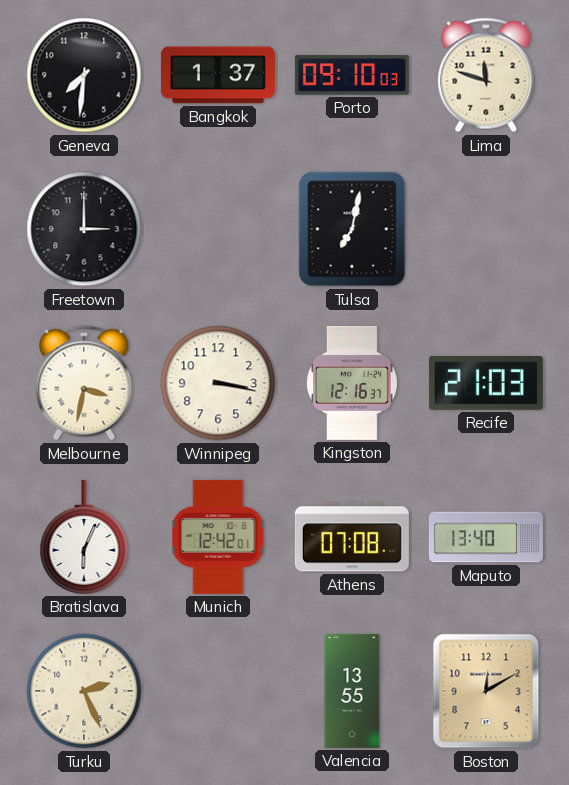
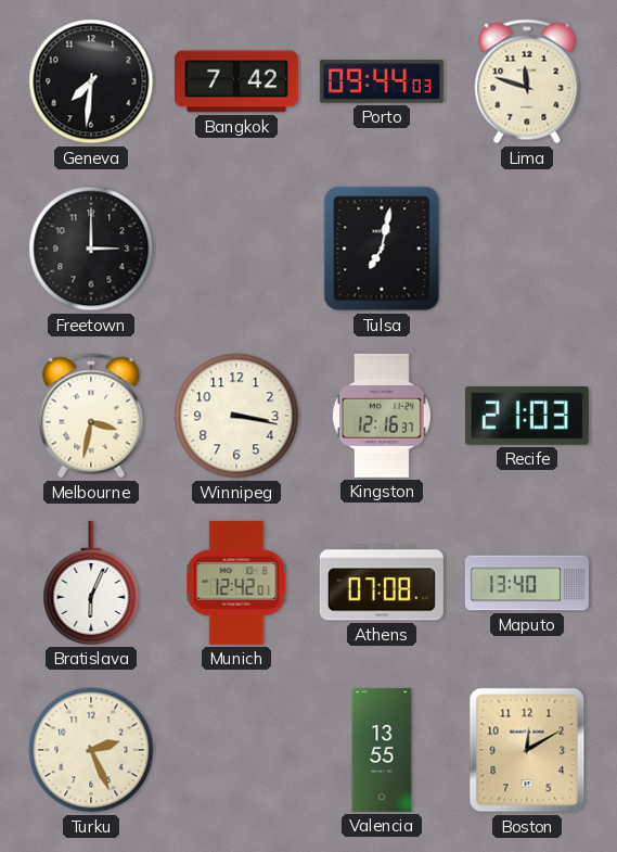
Bangkok: 1:37 -> 7:42 (236, 81)
Porto: 09:10 -> 09:44 (382, 81)
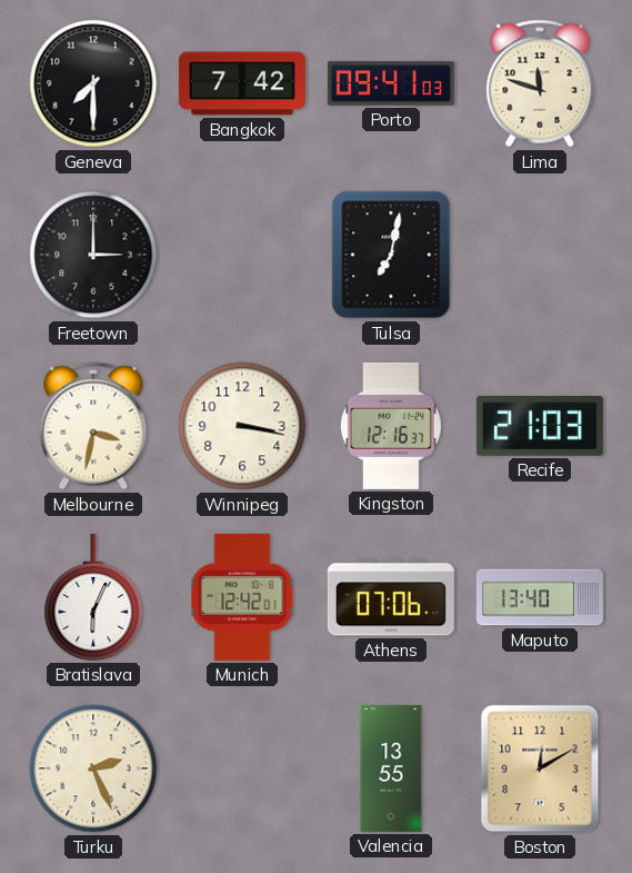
Geneva: 7:31 -> 7:30 (93, 83)
Porto: 09:44 -> 09:41 (391, 83)
Athens: 07:08 -> 07:06 (391, 597)
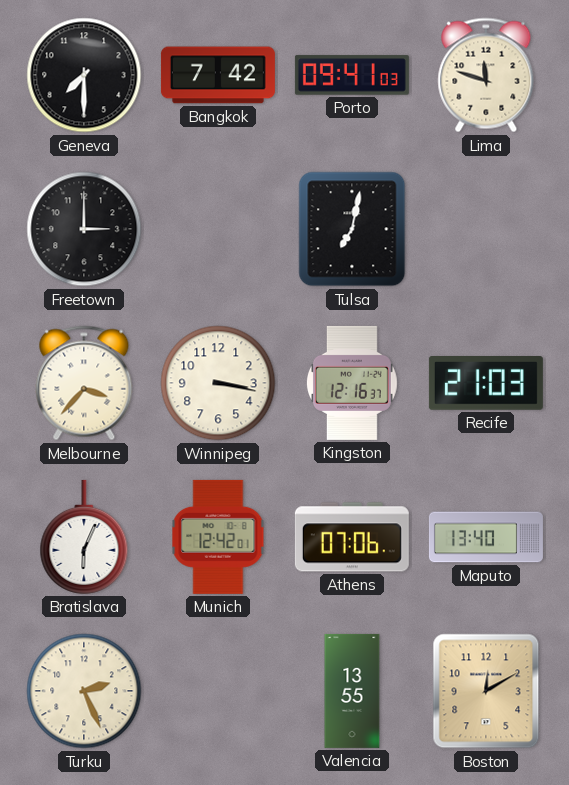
Melbourne: 3:32 -> 3:37 (84, 383)
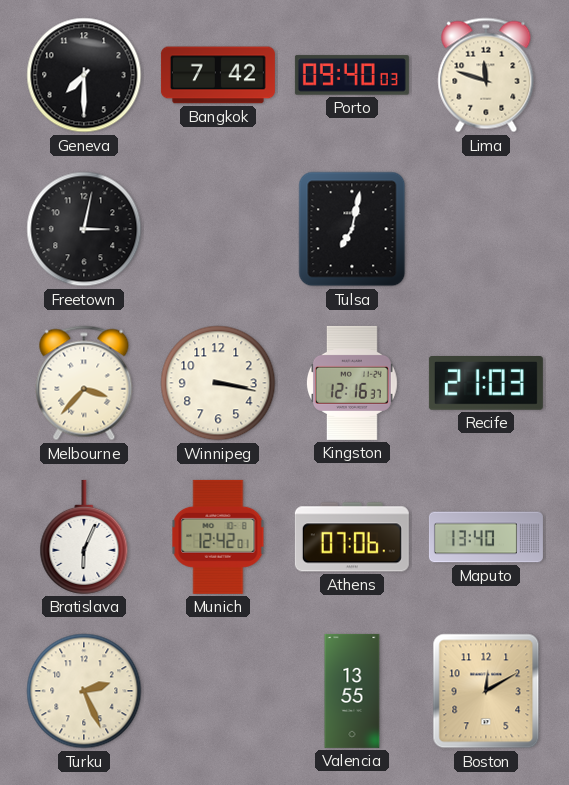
Porto: 09:41 -> 09:40 (352, 75)
Freetown: 3:00 -> 3:02 (84, 229)
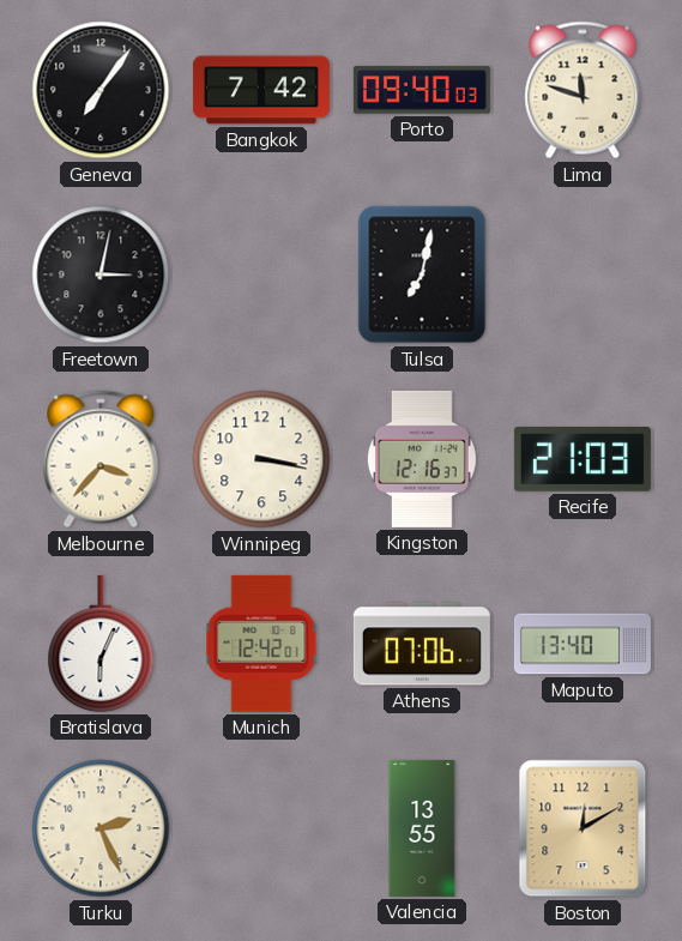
Geneva: 7:30 -> 7:06 (101, 90)
